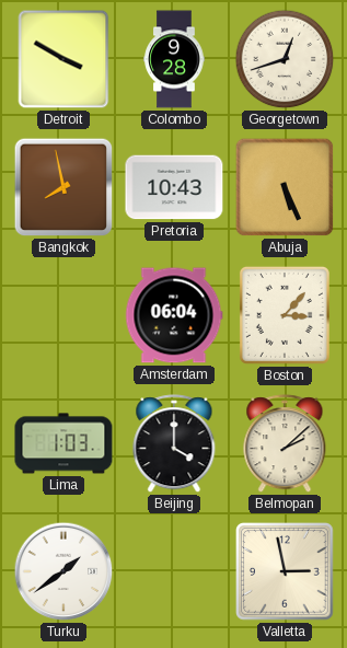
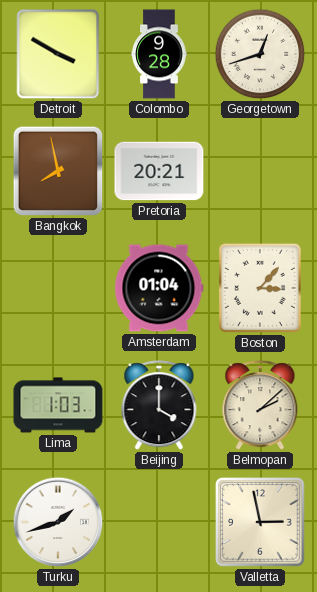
Pretoria: 10:43 -> 20:21 (159, 171)
Abuja: 5:26 -> none (285, 187)
Amsterdam: 06:04 -> 01:04 (159, 288)
Turku: 1:39 -> 1:42 (58, 522)
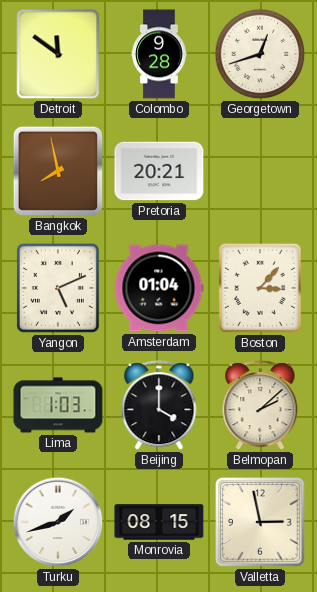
Detroit: 3:50 -> 11:51 (58, 54)
Yangon: none -> 5:11 (58, 288)
Monrovia: none -> 08:15 (159, 522)
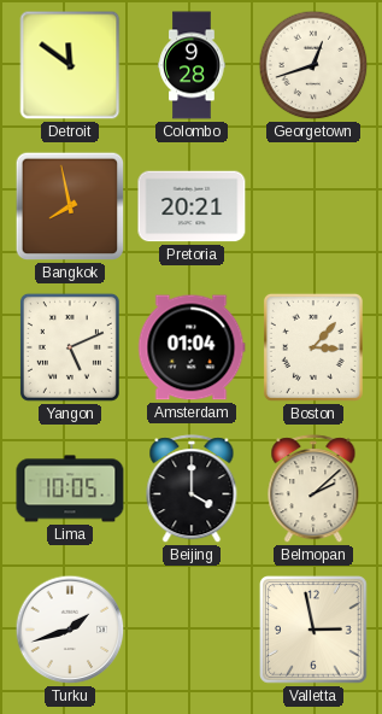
Lima: 1:03 -> 10:05 (70, 488)
Monrovia: 08:15 -> none (159, 522)
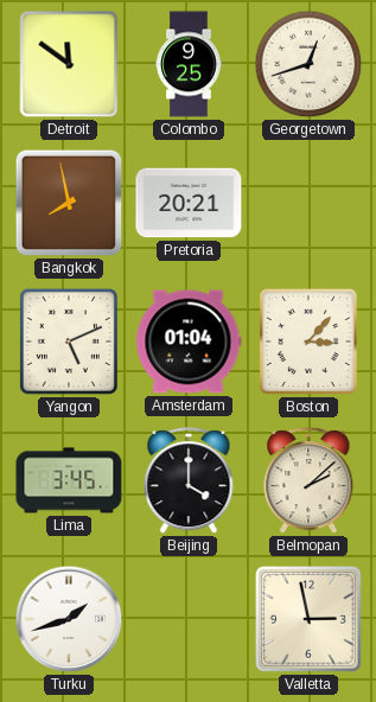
Colombo: 9:28 -> 9:25 (189, 64)
Lima: 10:05 -> 3:45 (69, 480)
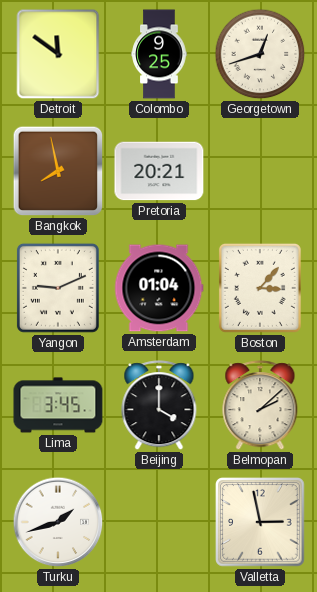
Yangon: 5:11 -> 9:11 (58, 288)
